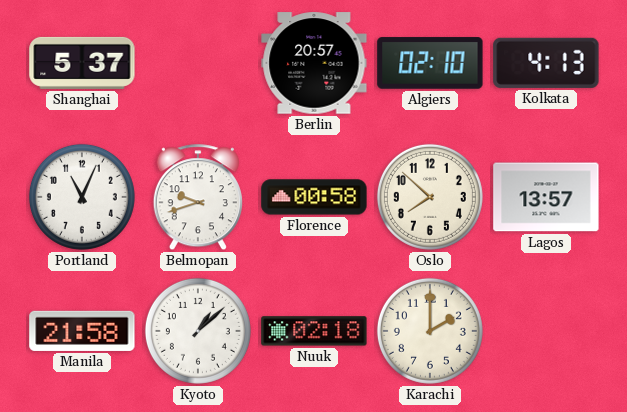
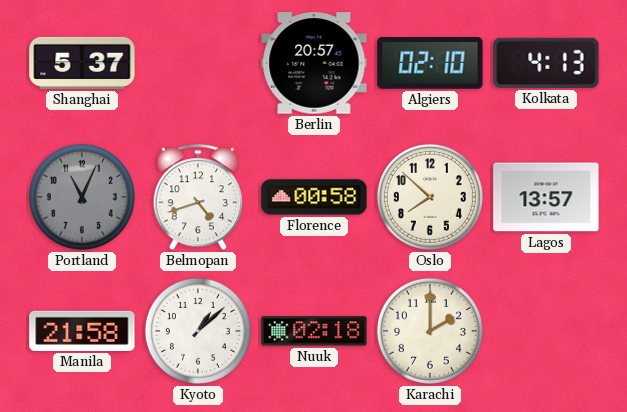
Portland dial: white -> grey (82, 197)
Belmopan: 9:42 -> 4:42 (198, 198)
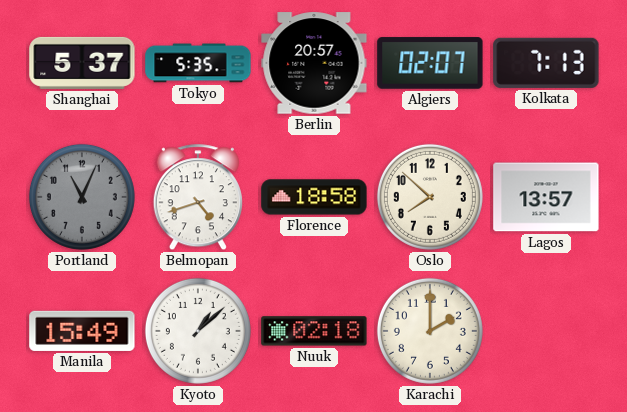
Tokyo: none -> 5:35 (198, 63)
Algiers: 02:10 -> 02:07 (430, 63)
Kolkata: 4:13 -> 7:13 (546, 63)
Florence: 00:58 -> 18:58 (314, 197)
Manila: 21:58 -> 15:49 (82, 331)
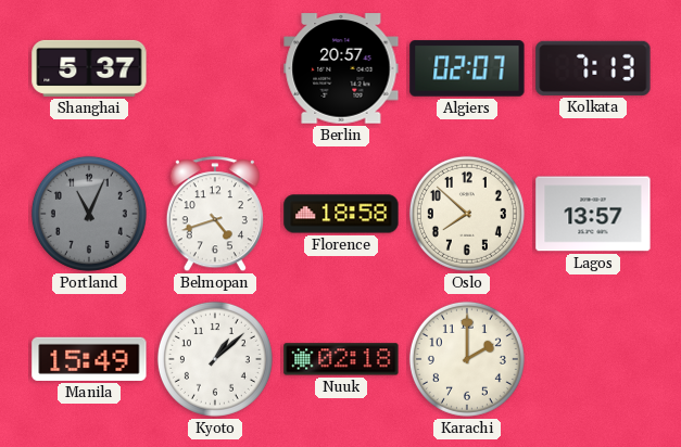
Tokyo: 5:35 -> none (198, 63)
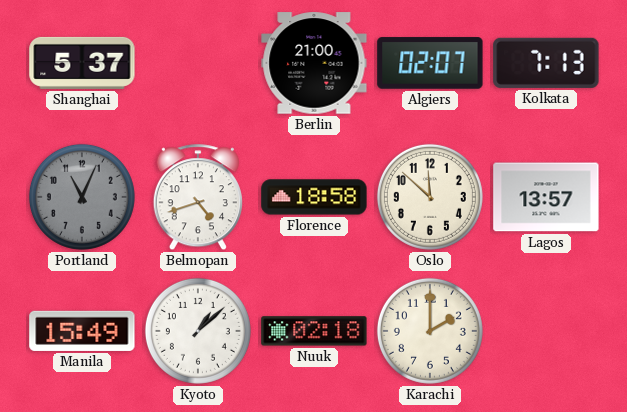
Berlin: 20:57 -> 21:00 (314, 63)
Oslo: 7:52 -> 11:52 (430, 197)
